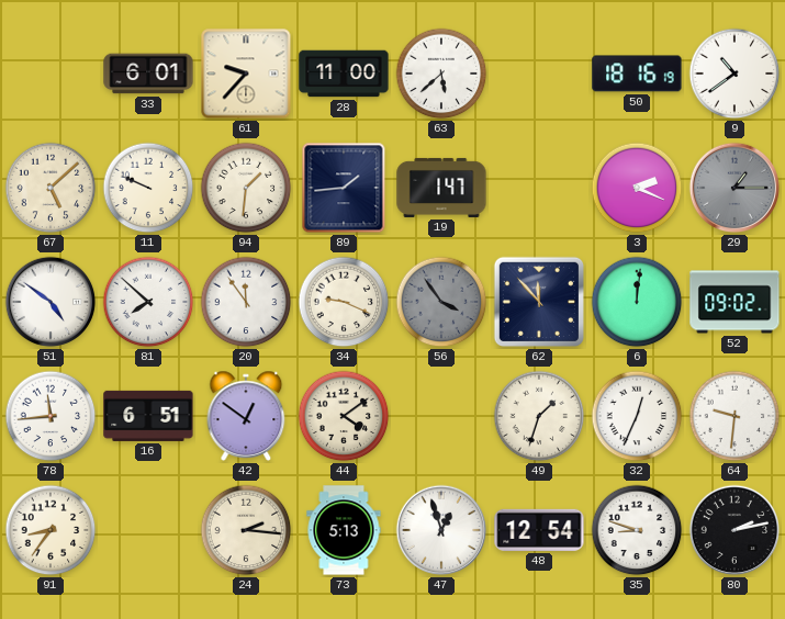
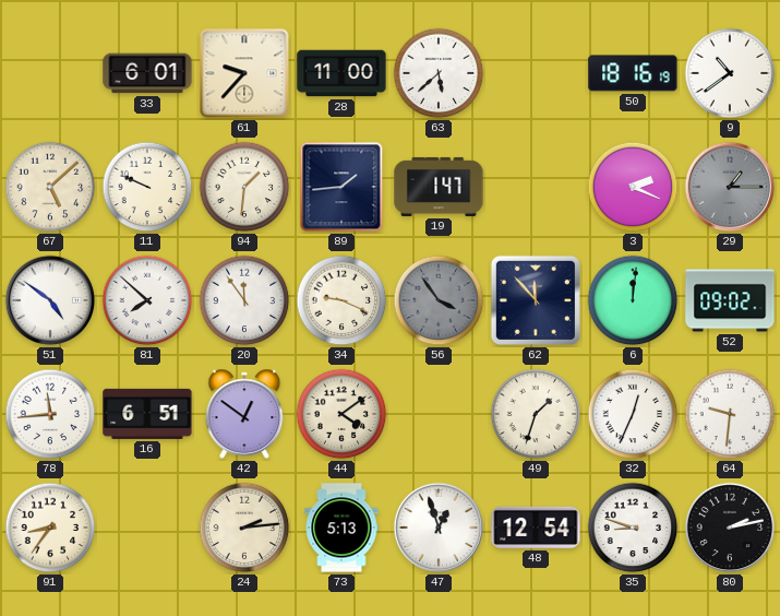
24: 2:16 -> 2:14 (244, 528)
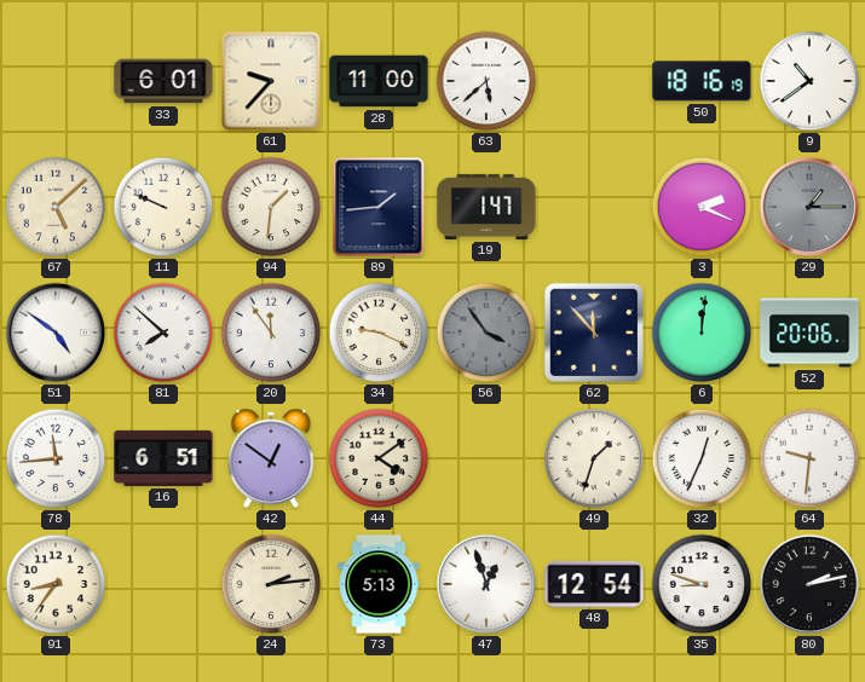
52: 09:02 -> 20:06 (809, 333)
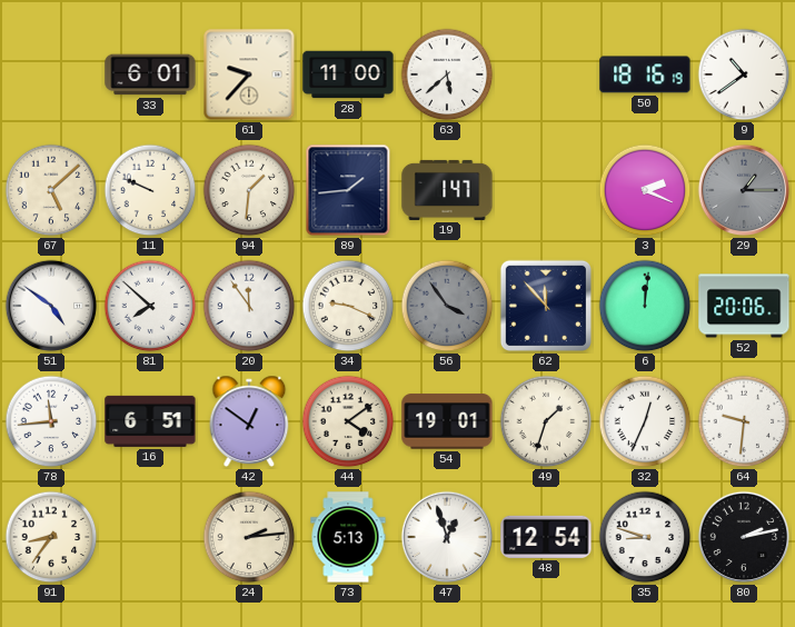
54: none -> 19:01 (447, 421)
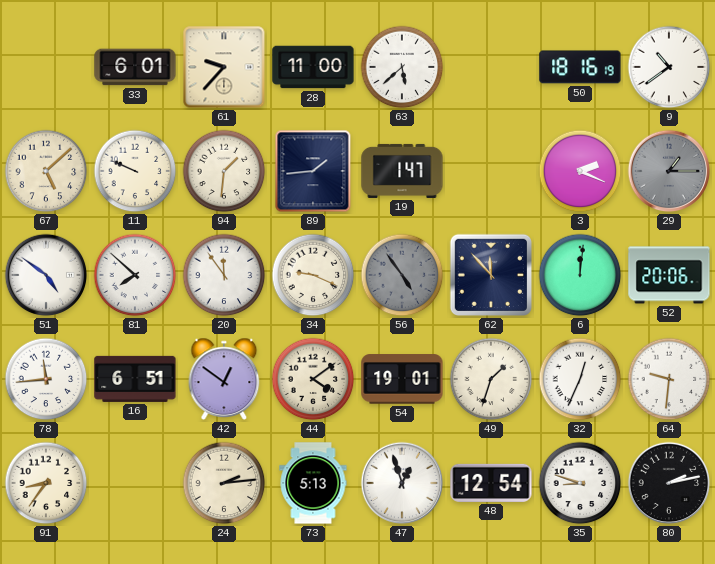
56: 3:54 -> 4:54 (402, 275)
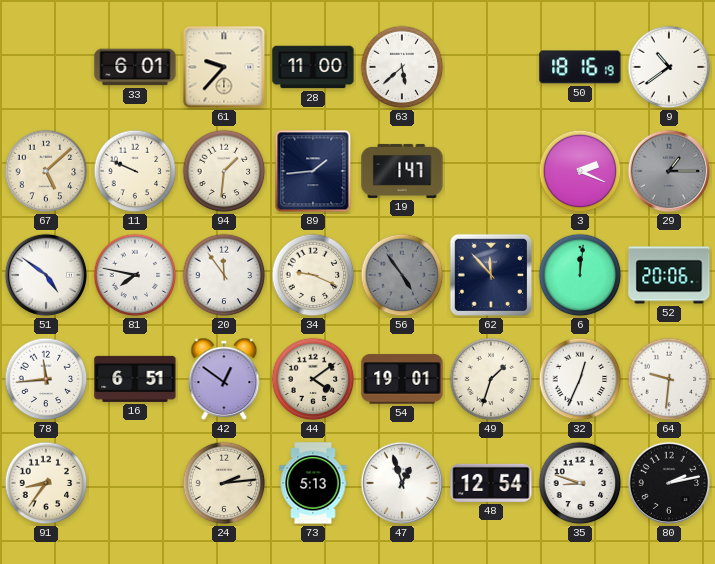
81: 7:52 -> 7:47 (135, 275)
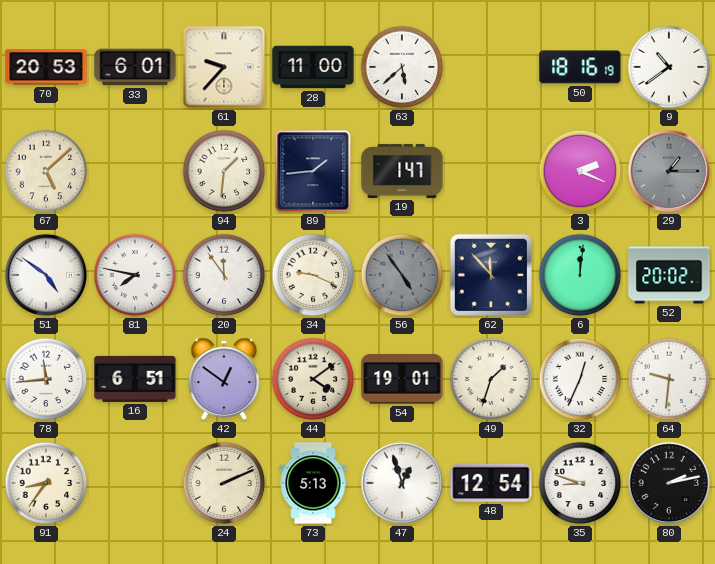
70: none -> 20:53 (46, 67)
11: 9:49 -> none (135, 171)
52: 20:06 -> 20:02 (669, 275)
24: 2:14 -> 2:11 (224, 483)
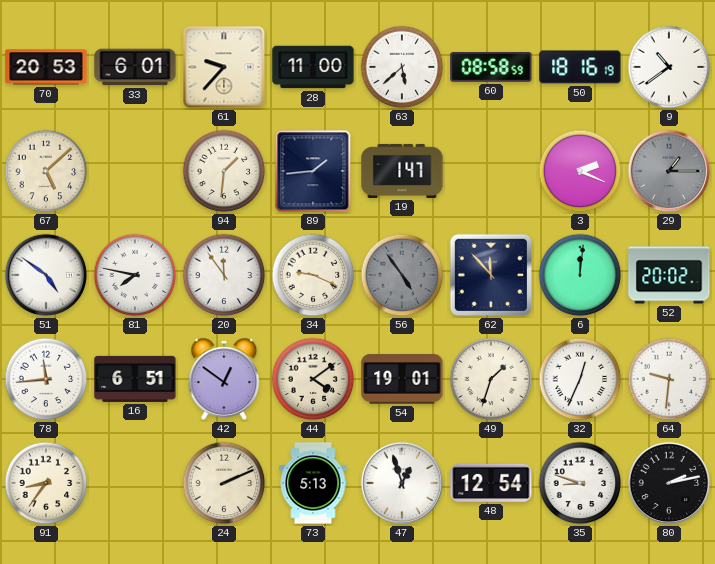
60: none -> 08:58 (491, 67)
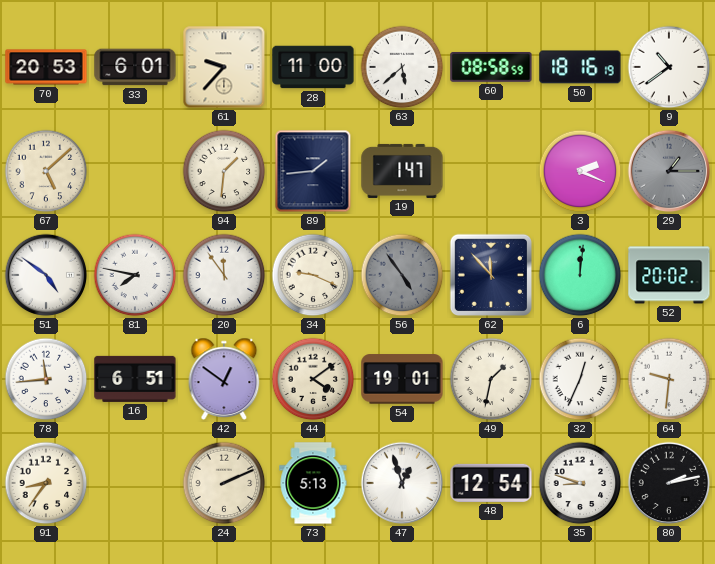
49: 1:33 -> 1:32 (491, 379)
